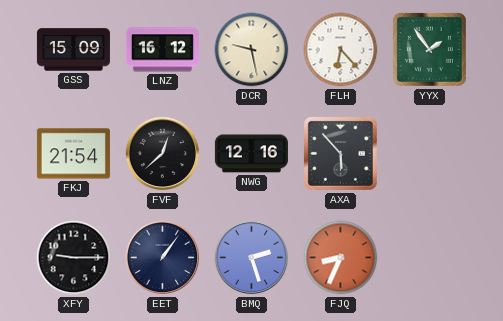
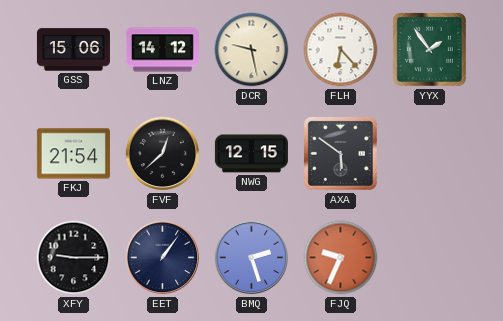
GSS: 15:09 -> 15:06 (73, 50)
LNZ: 16:12 -> 14:12 (162, 50)
NWG: 12:16 -> 12:15 (251, 154)
AXA: 5:53 -> 5:51 (340, 153)
FJQ: 8:34 -> 9:34 (341, 258)
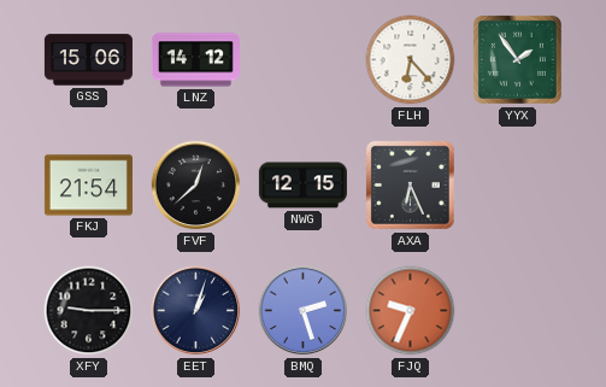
DCR: 9:28 -> none (252, 50)
AXA: 5:51 -> 6:26 (410, 184)
EET: 1:06 -> 1:03 (196, 311)
